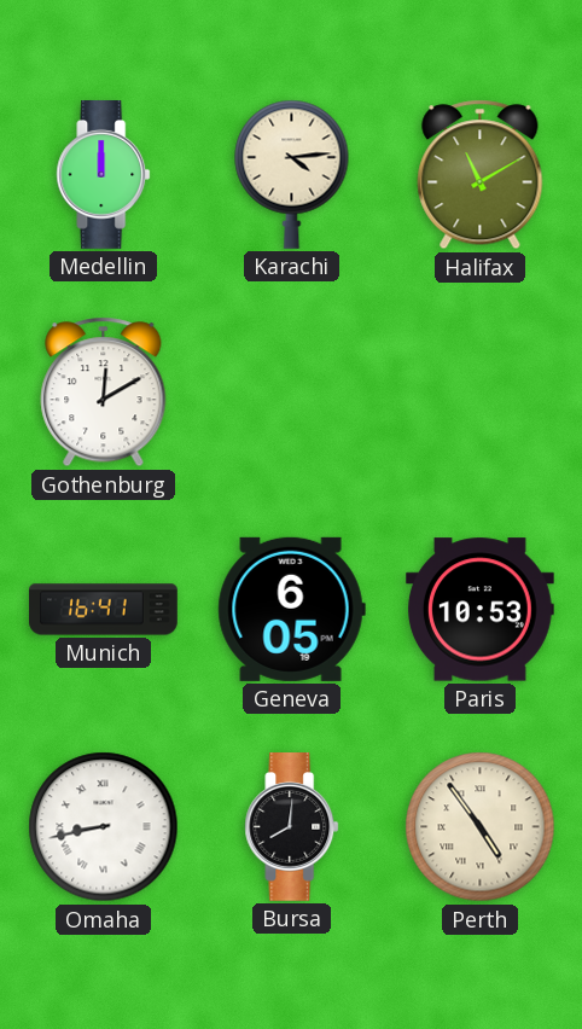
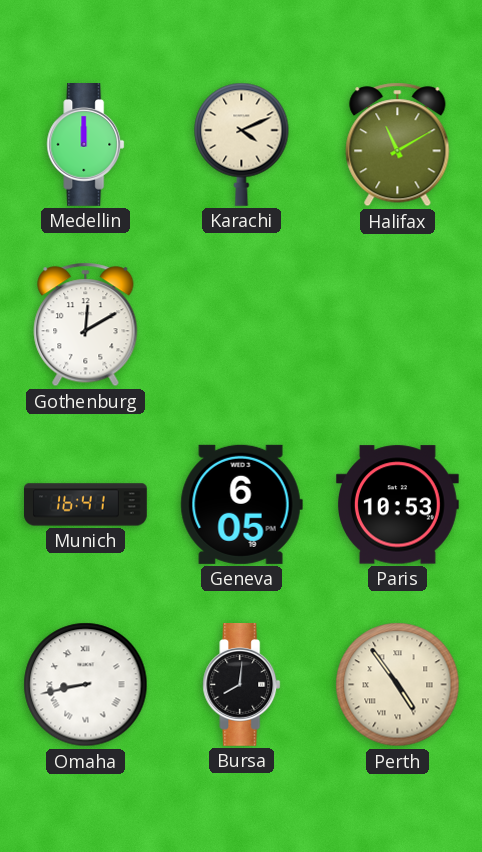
Karachi: 4:14 -> 4:11 (242, 144)
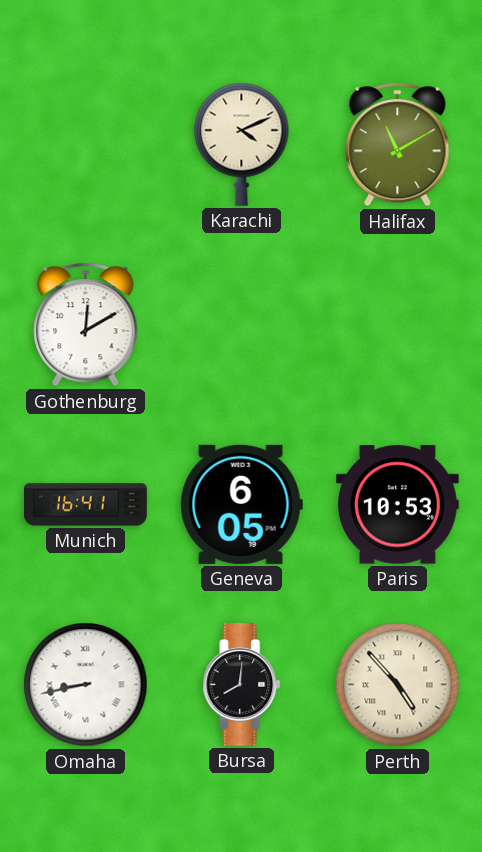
Medellin: 12:00 -> none (86, 145)
Perth: 4:54 -> 4:53 (398, 685)
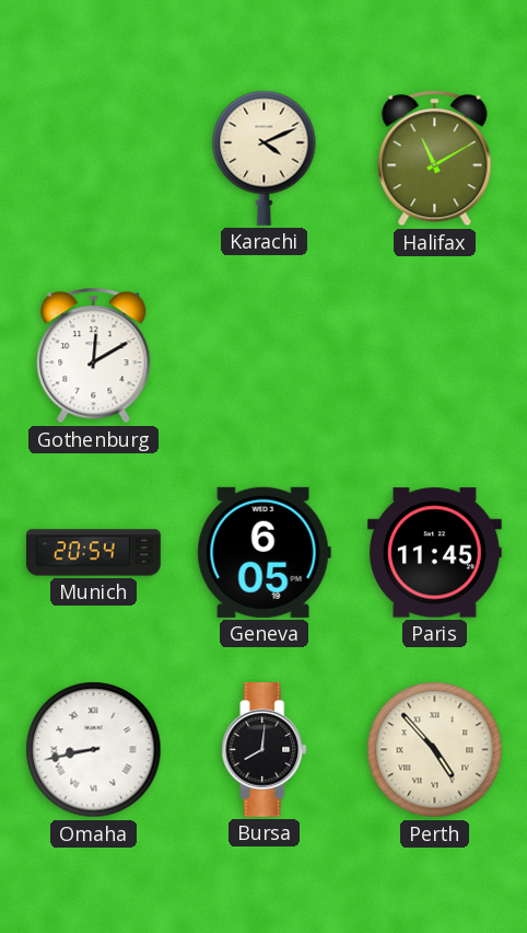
Munich: 16:41 -> 20:54 (94, 553)
Paris: 10:53 -> 11:45 (434, 553)
